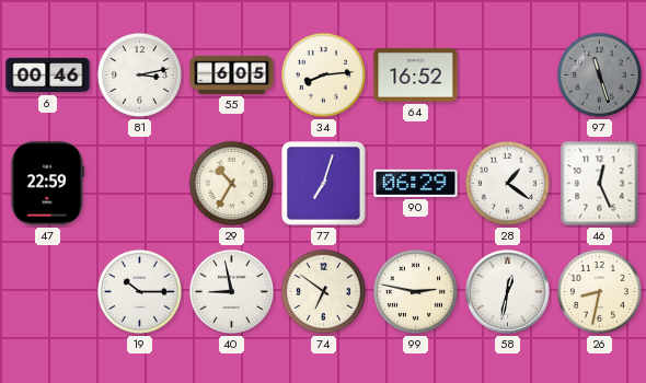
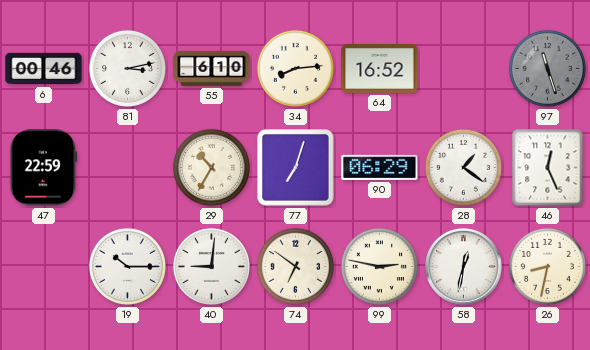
55: 6:05 -> 6:10 (212, 68)
40: 8:58 -> 9:01 (211, 266)
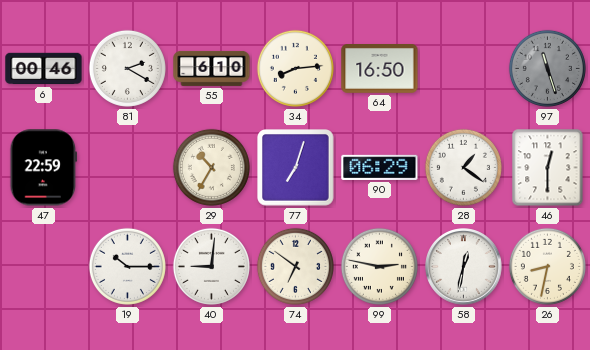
81: 3:13 -> 2:20 (127, 68)
64: 16:52 -> 16:50 (380, 69)
46: 12:26 -> 12:30 (548, 168)
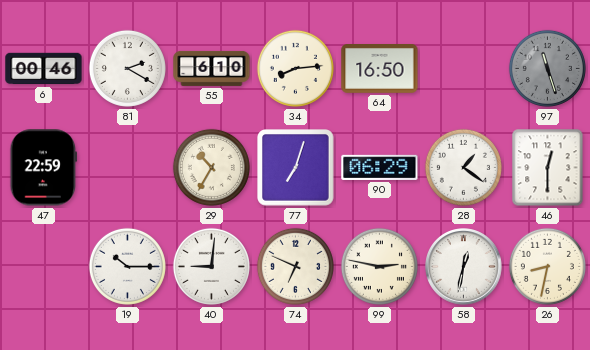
74: 6:51 -> 6:49 (295, 266)
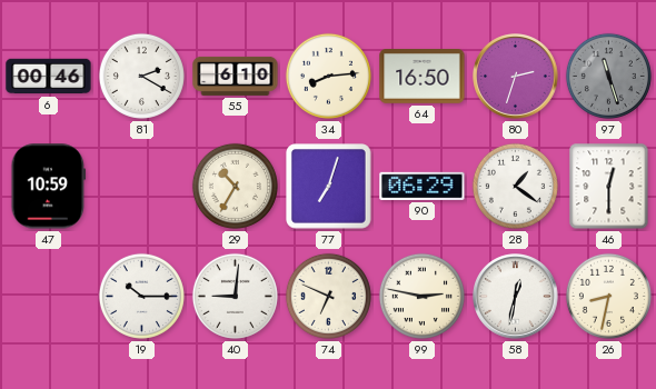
80: none -> 2:33 (516, 77)
47: 22:59 -> 10:59 (49, 187)
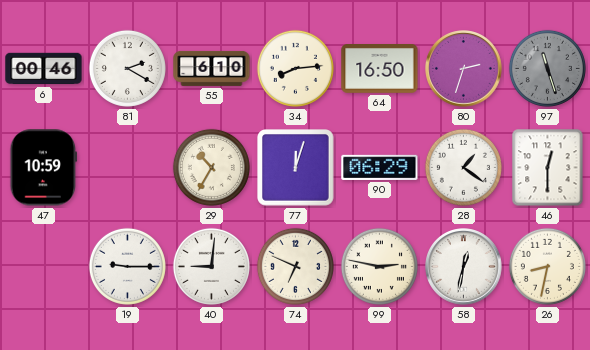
77: 7:03 -> 12:03 (296, 168)
19: 10:15 -> 9:15 (127, 266)
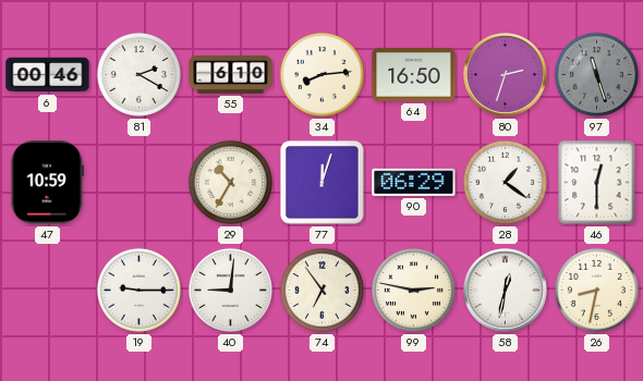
74: 6:49 -> 6:54 (321, 290)
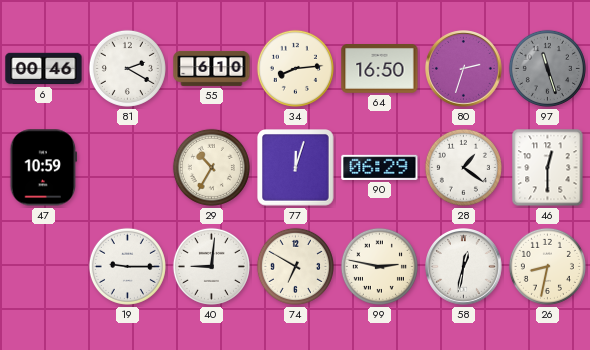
74: 6:54 -> 6:50 (295, 266)
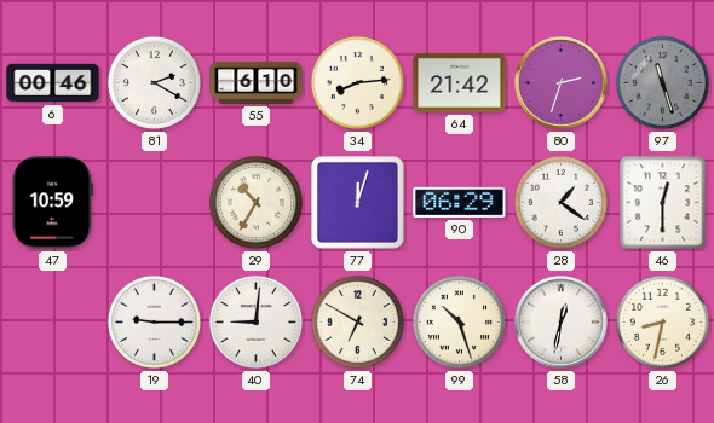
64: 16:50 -> 21:42 (460, 83)
99: 2:47 -> 10:27 (459, 321)
